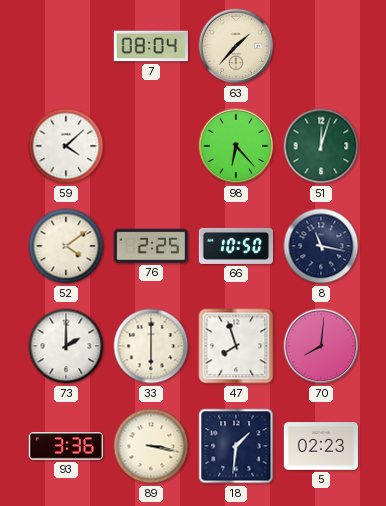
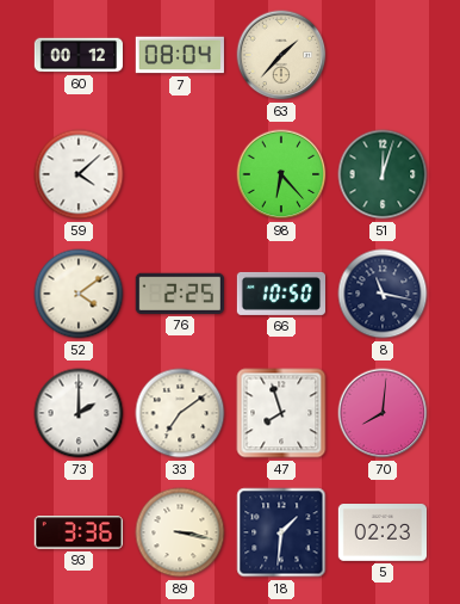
60: none -> 00:12 (77, 55)
33: 6:00 -> 7:09 (180, 413)
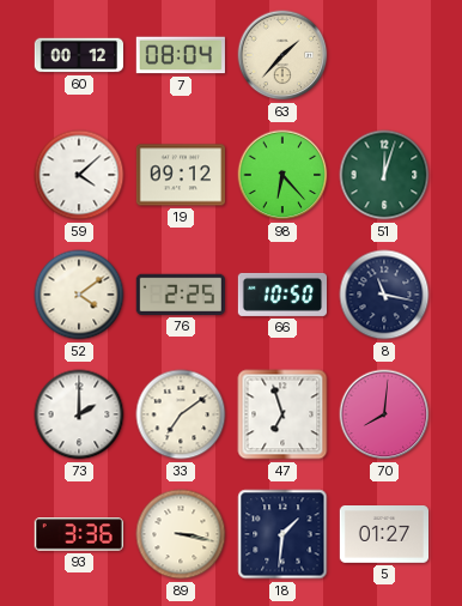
19: none -> 09:12 (180, 175)
47: 7:57 -> 6:57 (282, 414)
5: 02:23 -> 01:27 (383, 535)
